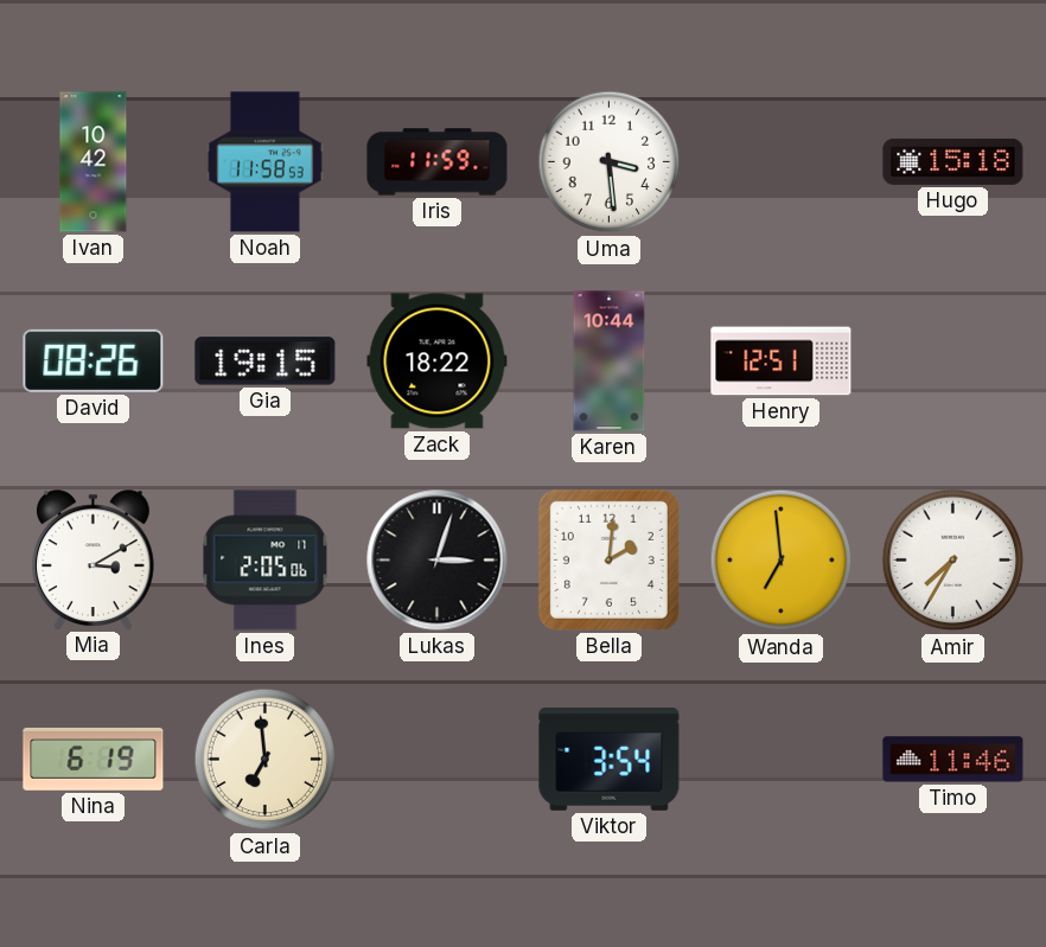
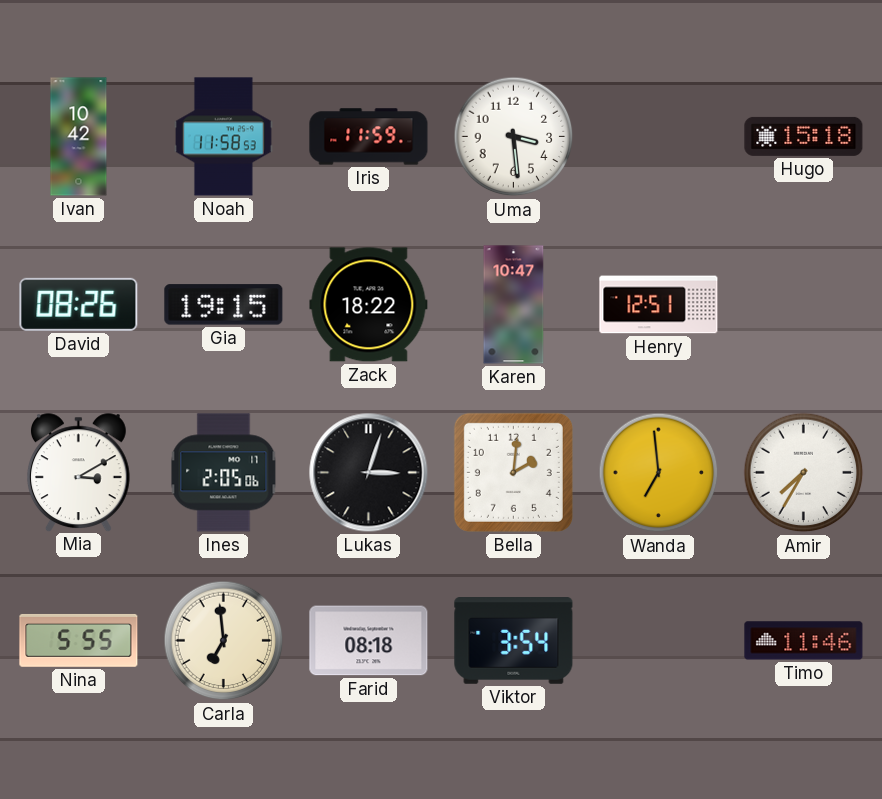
Karen: 10:44 -> 10:47 (514, 305)
Nina: 6:19 -> 5:55 (79, 640)
Farid: none -> 08:18 (369, 641)
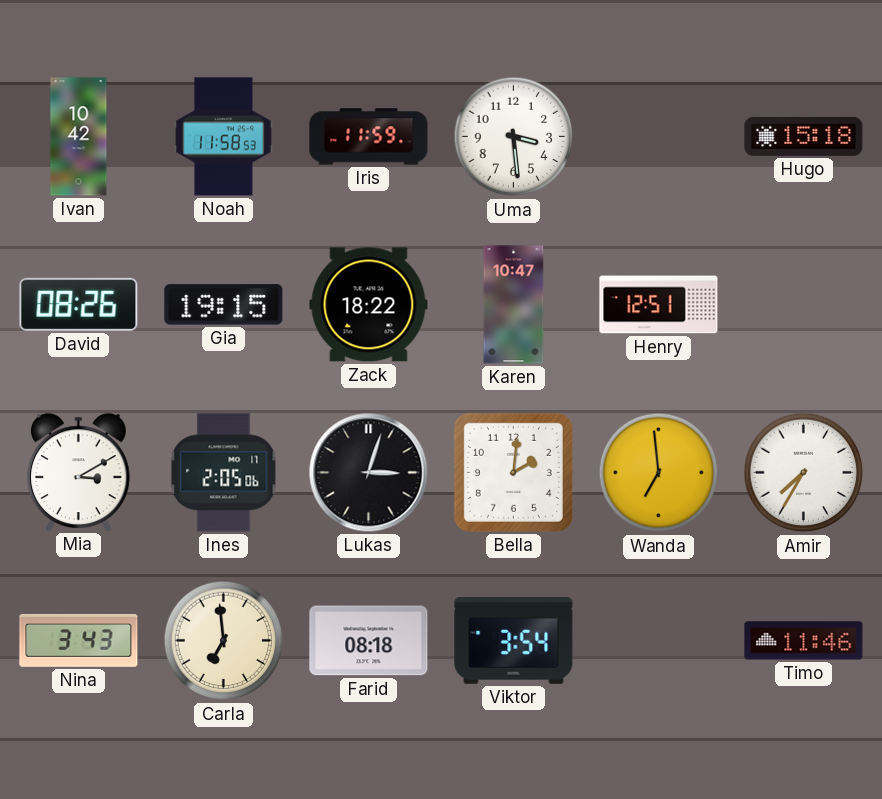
Nina: 5:55 -> 3:43 (79, 640)
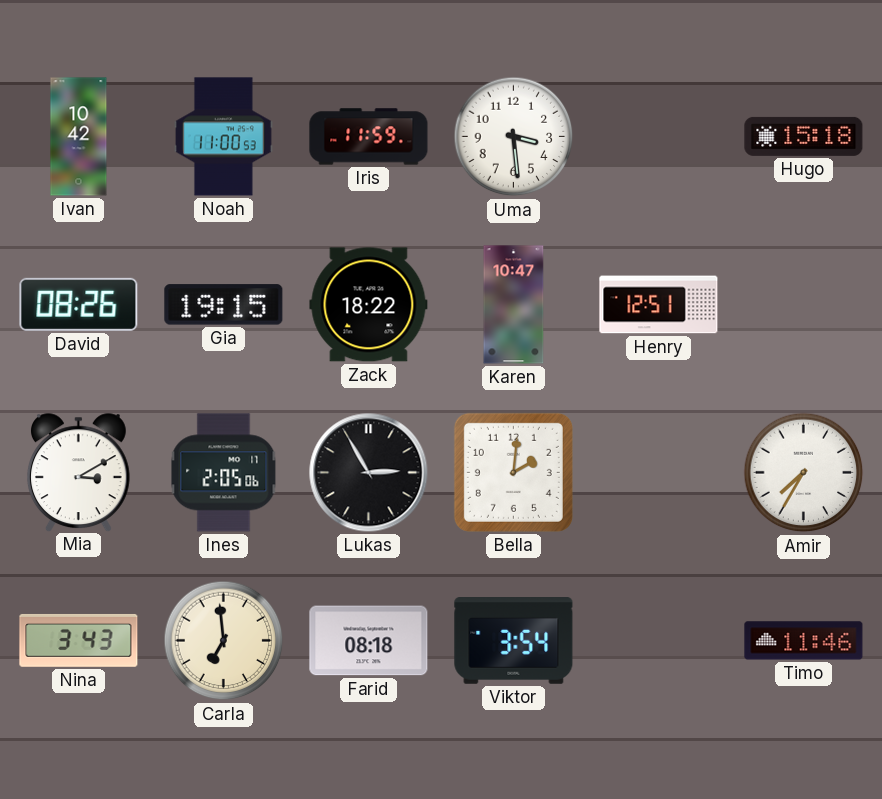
Noah: 11:58 -> 11:00 (223, 137)
Lukas: 3:03 -> 2:55 (369, 473)
Wanda: 6:59 -> none (659, 473)
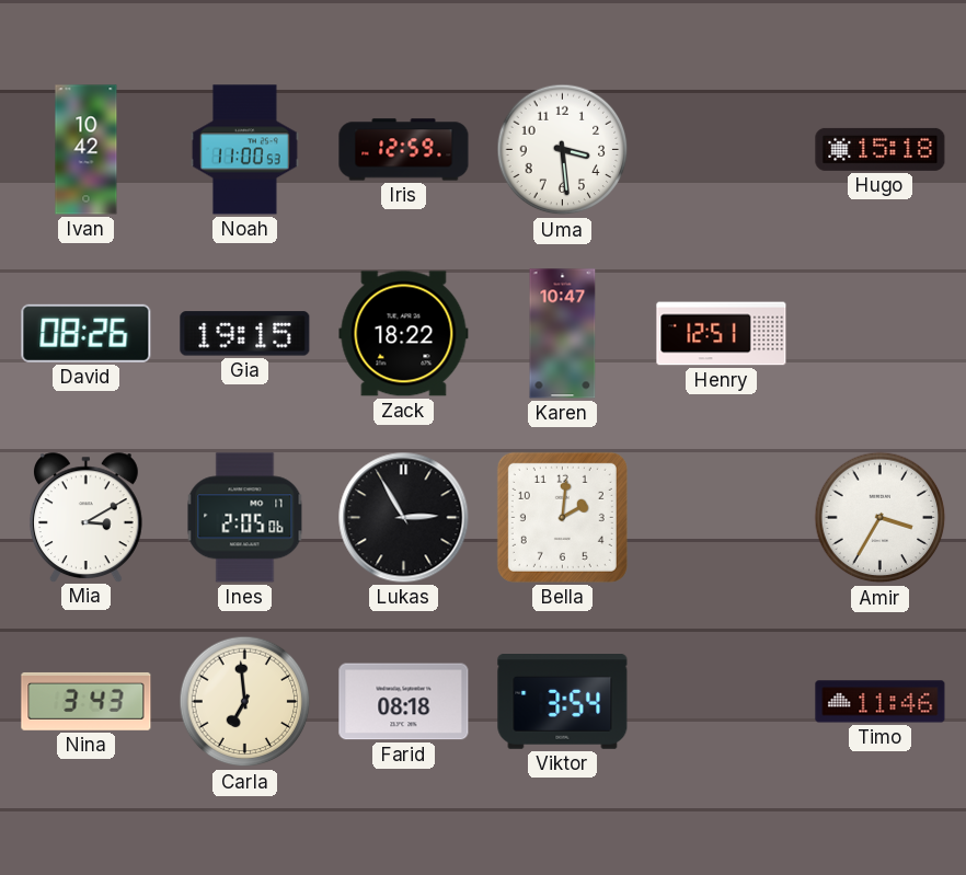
Iris: 11:59 -> 12:59 (404, 150)
Amir: 7:35 -> 3:35 (881, 518)
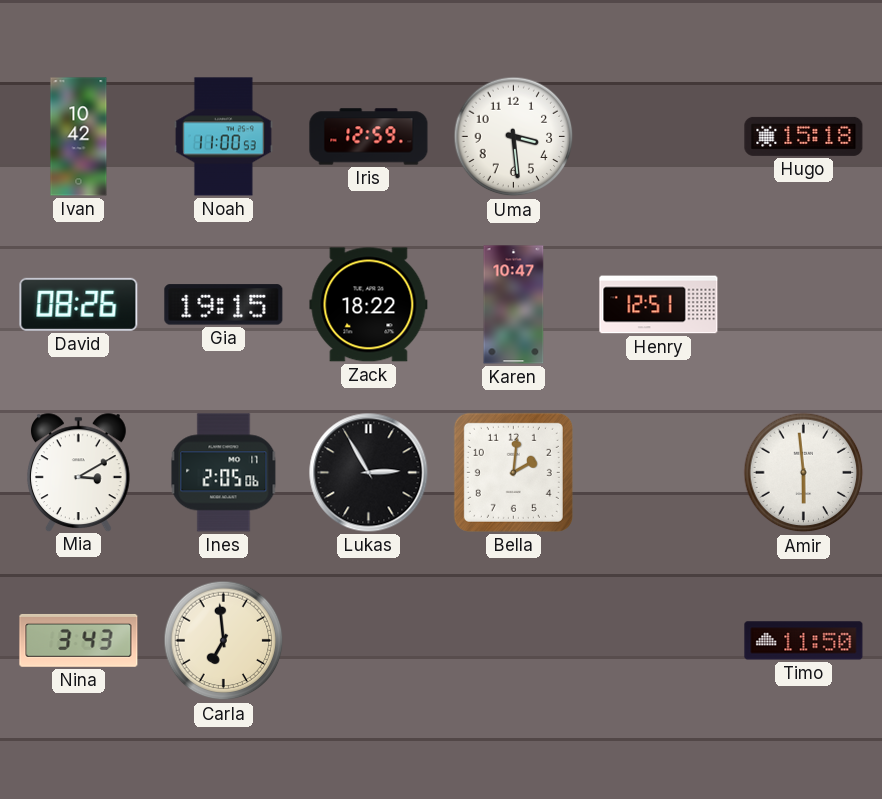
Amir: 3:35 -> 5:59 (804, 473)
Farid: 08:18 -> none (404, 702)
Viktor: 3:54 -> none (563, 702)
Timo: 11:46 -> 11:50 (804, 641)
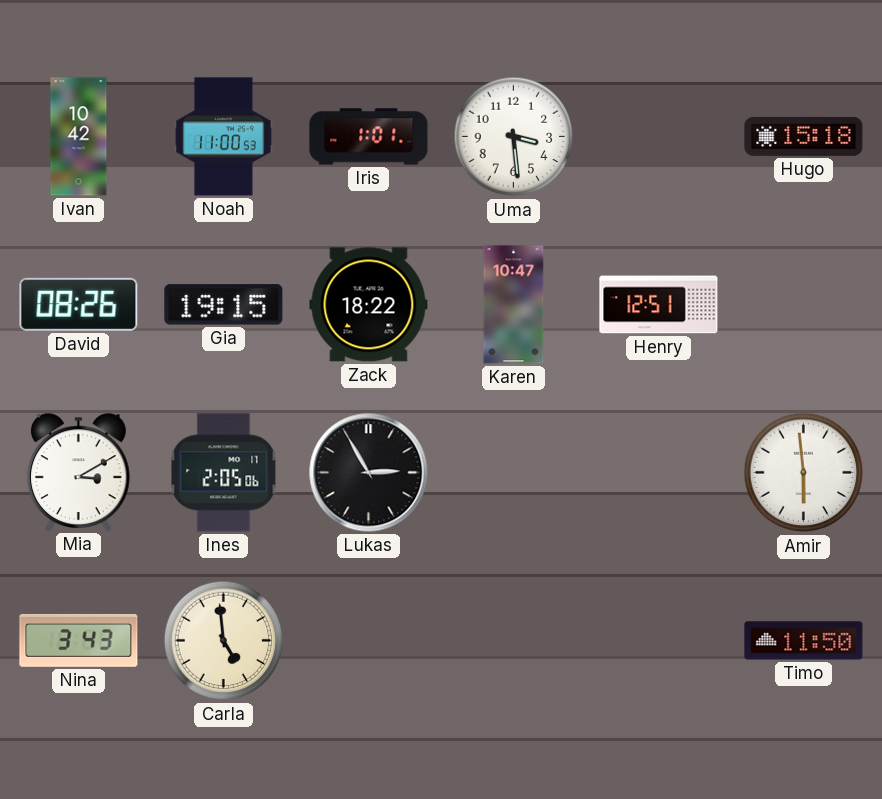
Iris: 12:59 -> 1:01 (369, 137)
Bella: 2:01 -> none (513, 472)
Carla: 6:59 -> 4:59 (224, 641)
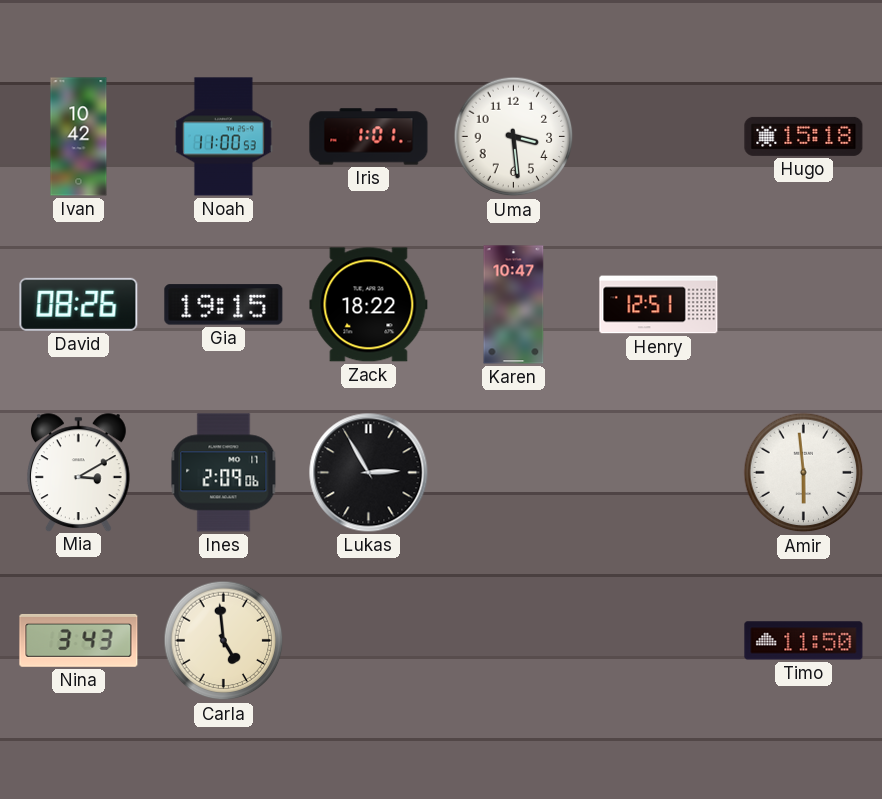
Ines: 2:05 -> 2:09 (224, 473)
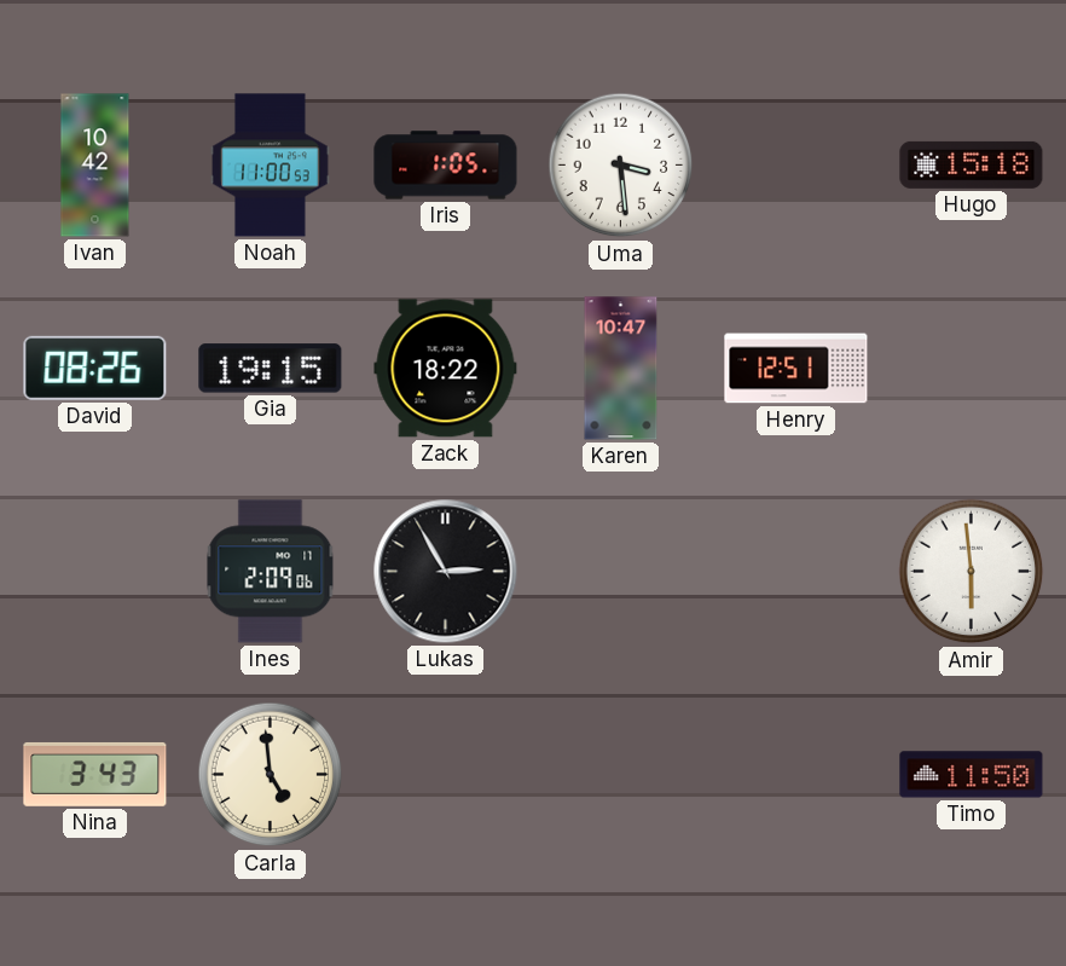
Iris: 1:01 -> 1:05 (446, 166)
Mia: 3:10 -> none (78, 472)
